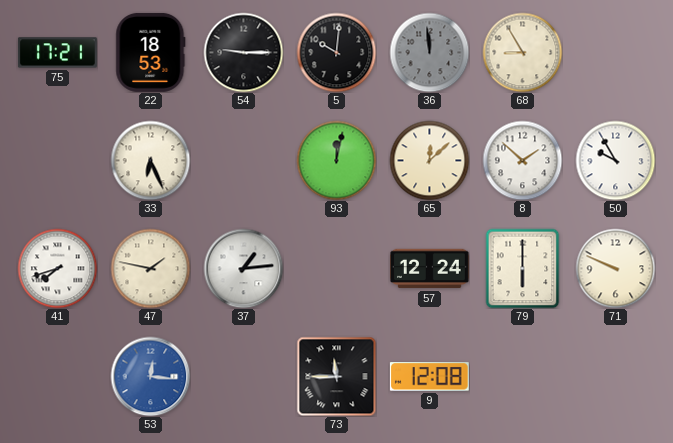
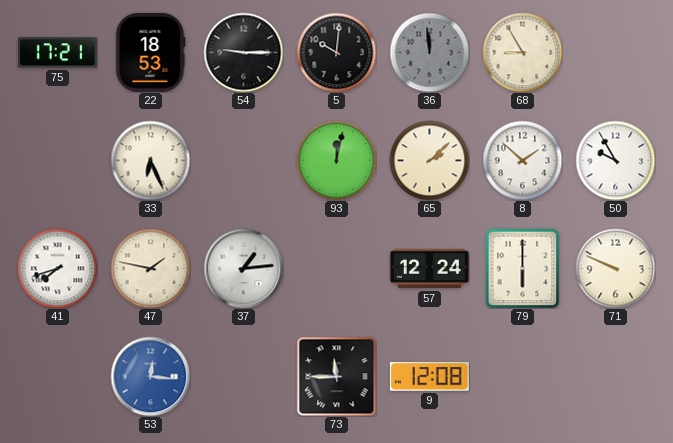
65: 12:08 -> 2:08 (429, 160)
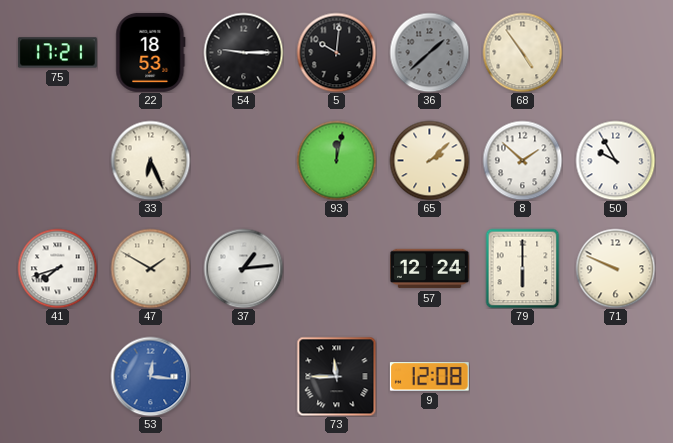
36: 11:59 -> 1:38 (429, 52)
68: 8:55 -> 4:54 (522, 52)
47: 1:47 -> 1:50 (150, 268)
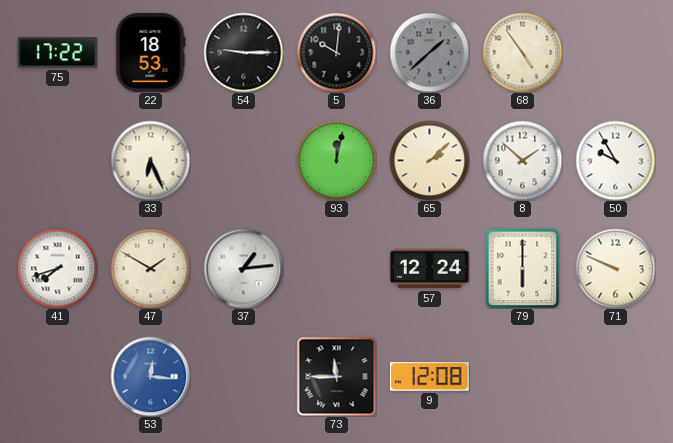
75: 17:21 -> 17:22 (57, 53)
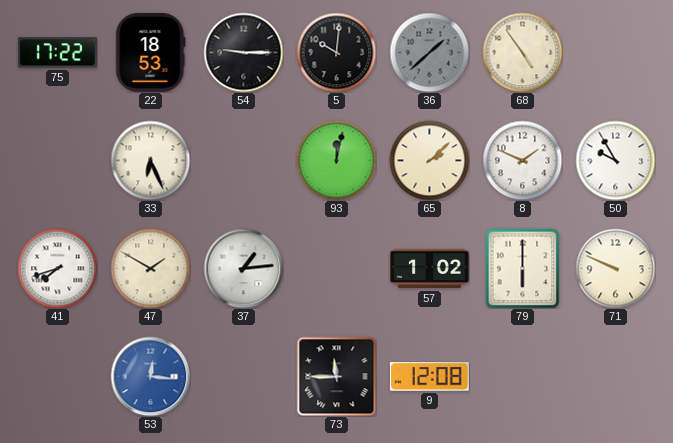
8: 1:52 -> 1:49 (522, 160)
57: 12:24 -> 1:02 (429, 269)
